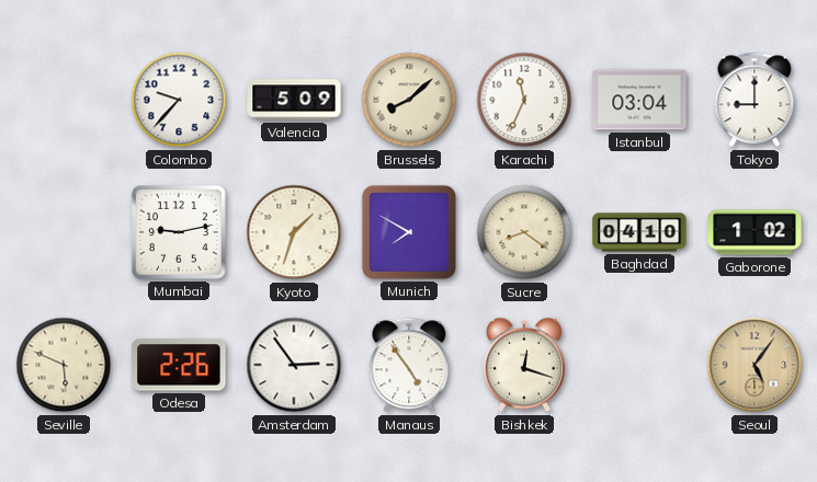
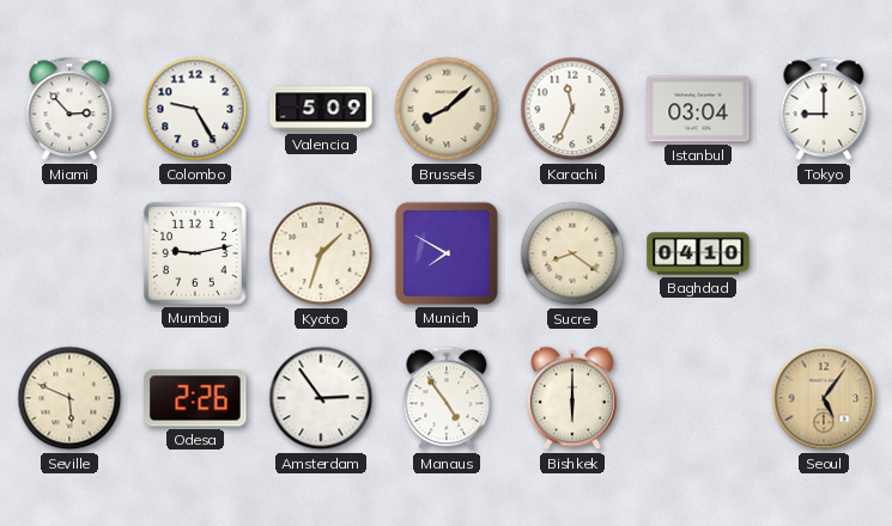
Miami: none -> 2:53 (69, 109)
Colombo: 9:37 -> 9:25 (195, 109)
Gaborone: 1:02 -> none (754, 232)
Bishkek: 12:18 -> 6:00 (572, 398)
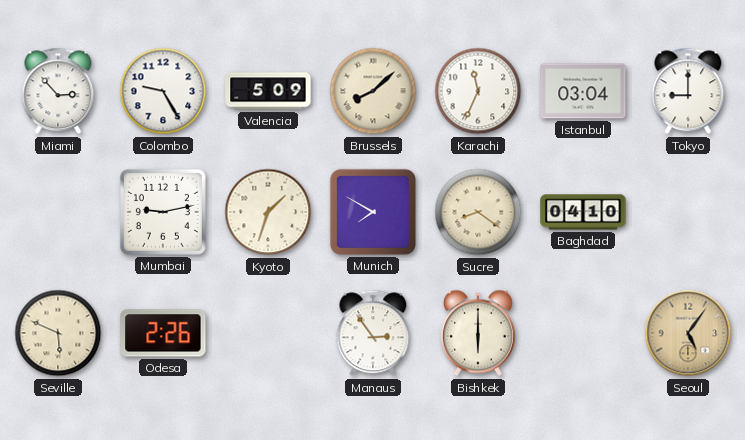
Amsterdam: 2:54 -> none (321, 398)
Manaus: 4:54 -> 2:54 (373, 333)
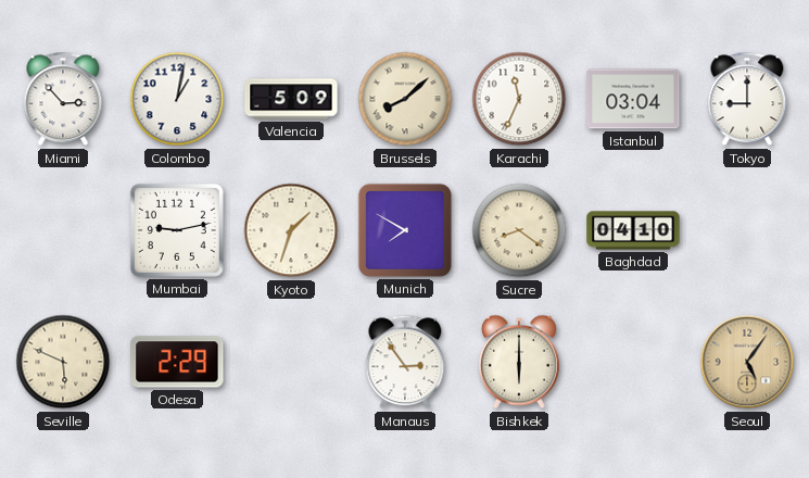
Colombo: 9:25 -> 1:02 (177, 99)
Odesa: 2:26 -> 2:29 (177, 362)
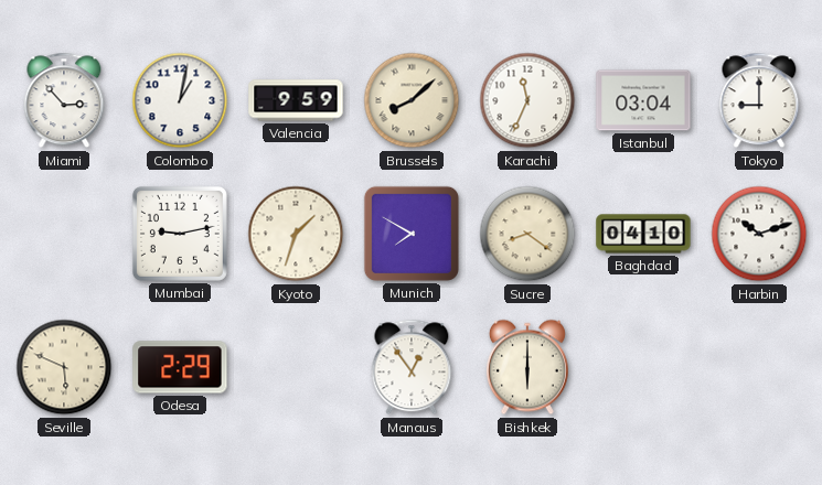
Valencia: 5:09 -> 9:59 (296, 100)
Harbin: none -> 10:12 (759, 234)
Manaus: 2:54 -> 12:54 (412, 367)
Seoul: 5:06 -> none (747, 362)
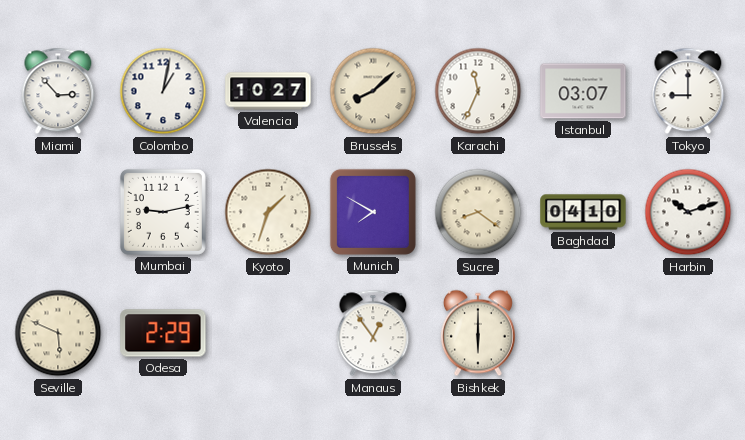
Valencia: 9:59 -> 10:27 (268, 91)
Istanbul: 03:04 -> 03:07 (583, 91)
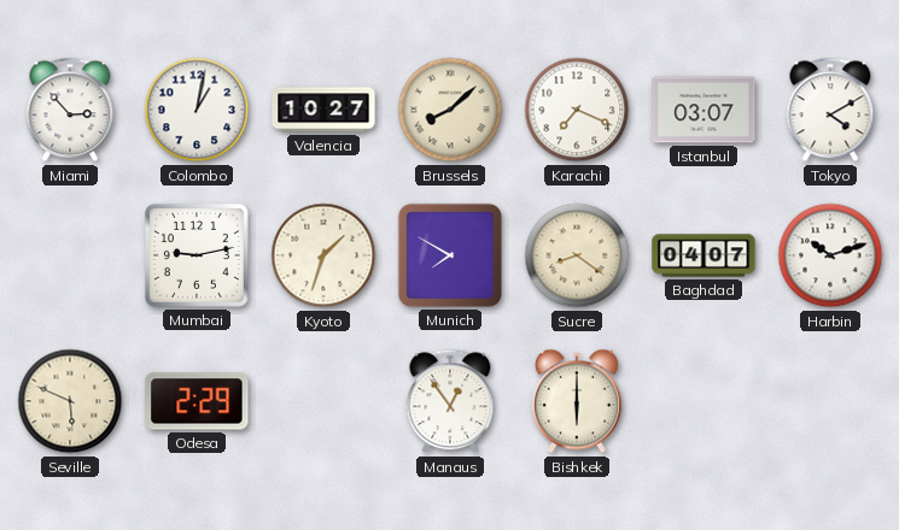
Karachi: 11:34 -> 7:19 (577, 110)
Tokyo: 9:00 -> 4:10 (830, 110)
Baghdad: 04:10 -> 04:07 (704, 255)
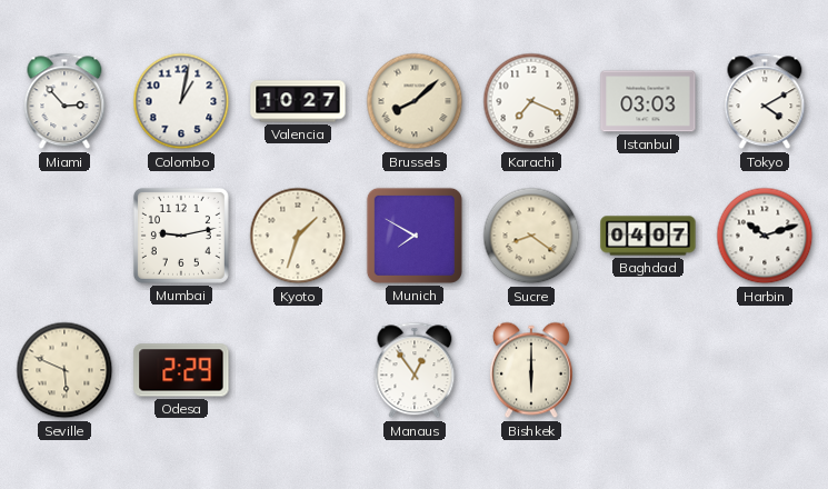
Istanbul: 03:07 -> 03:03 (648, 101)
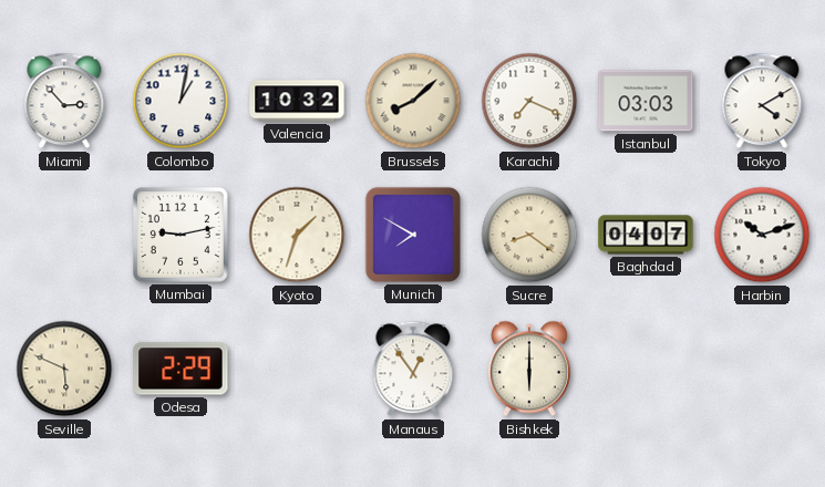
Valencia: 10:27 -> 10:32 (297, 101)
